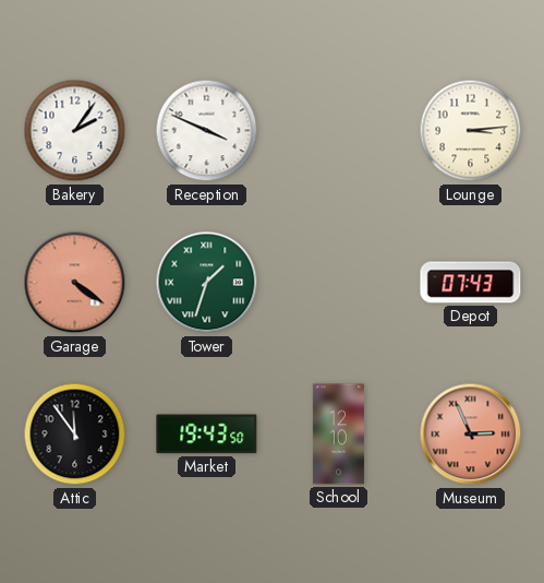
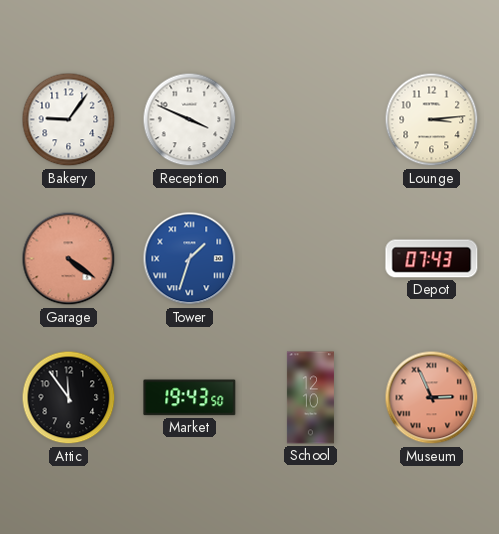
Bakery: 2:06 -> 9:06 (69, 120)
Tower dial: green -> blue (190, 259)
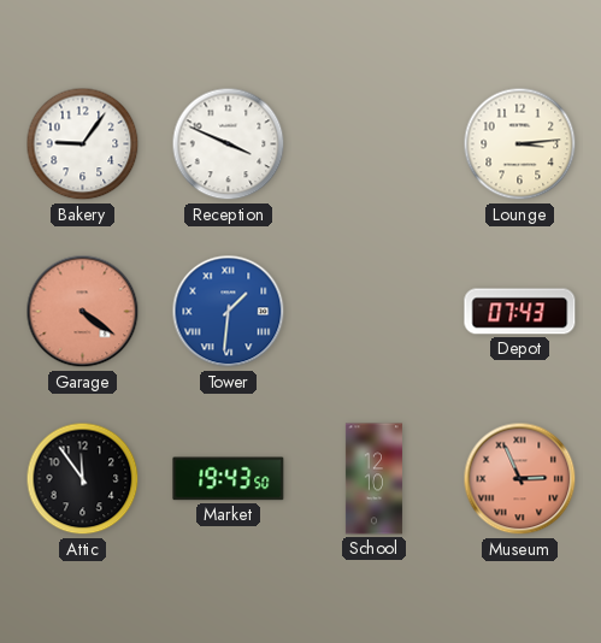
Tower: 1:33 -> 1:31 (229, 312)
